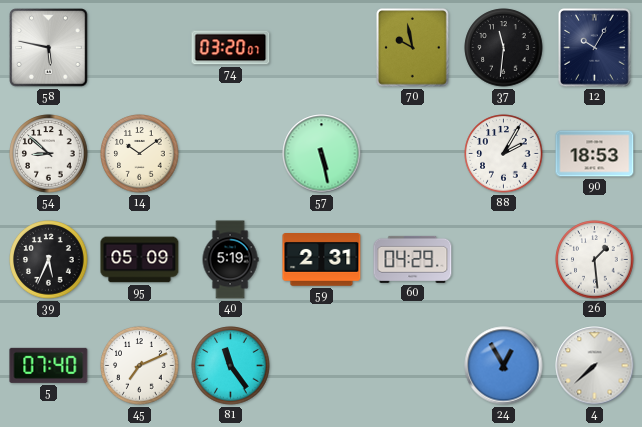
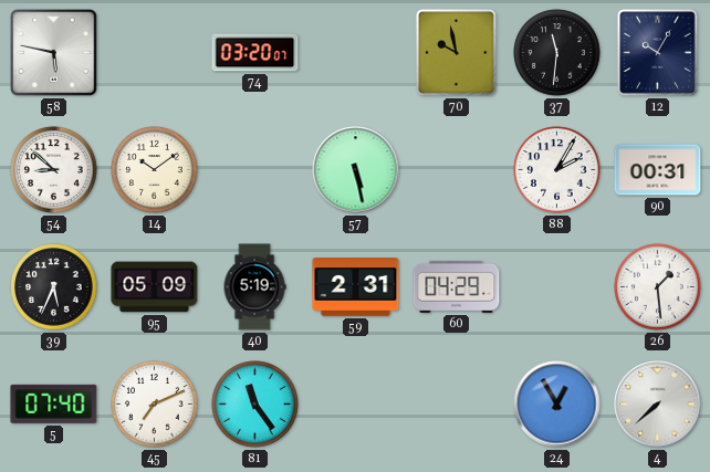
90: 18:53 -> 00:31 (658, 170)
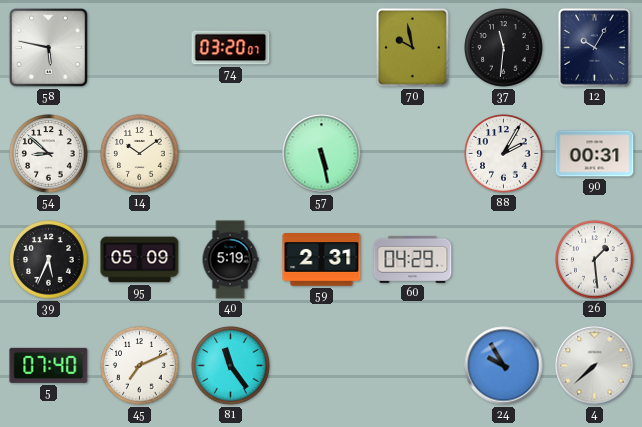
24: 12:55 -> 9:55 (504, 366)
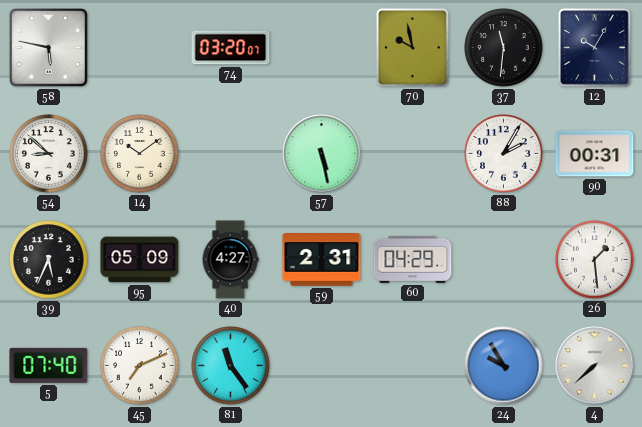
40: 5:19 -> 4:27 (230, 260)
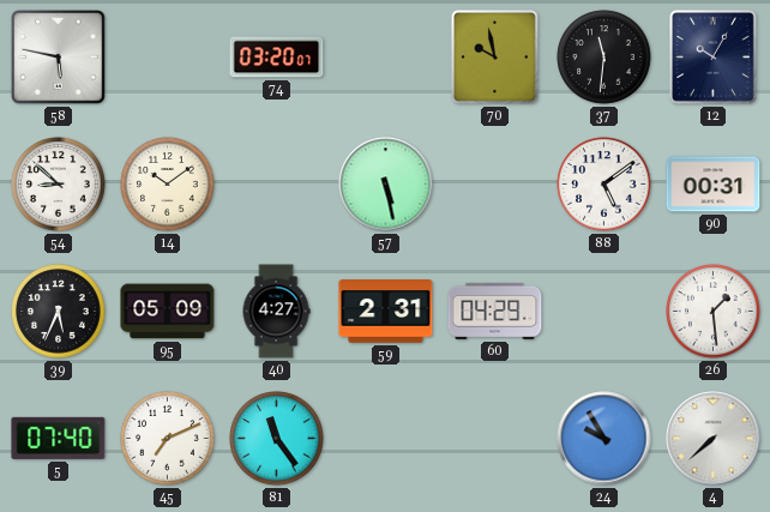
88: 2:05 -> 5:09 (604, 185)
